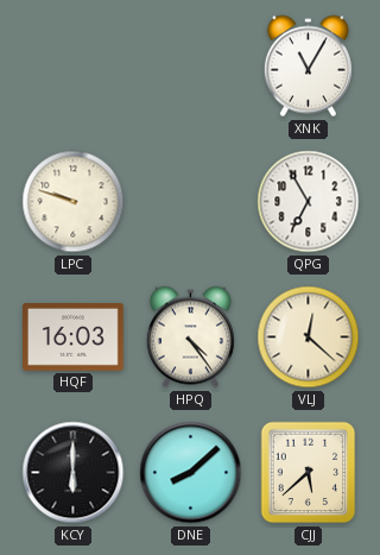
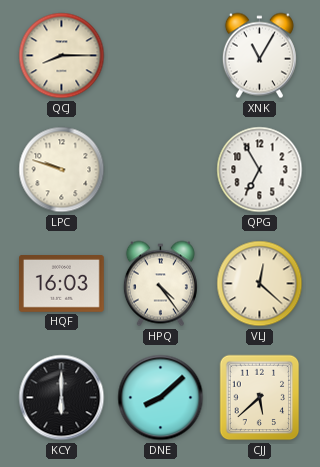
QCJ: none -> 8:15 (62, 56)
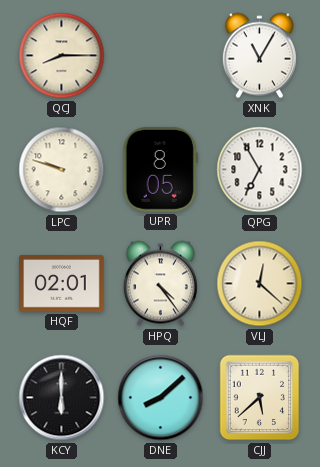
UPR: none -> 8:05 (160, 169)
HQF: 16:03 -> 02:01 (62, 284)
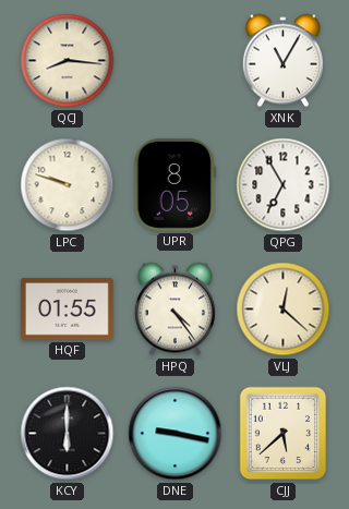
QCJ: 8:15 -> 8:16 (68, 61)
HQF: 02:01 -> 01:55 (68, 310)
DNE: 8:08 -> 9:17 (176, 434)
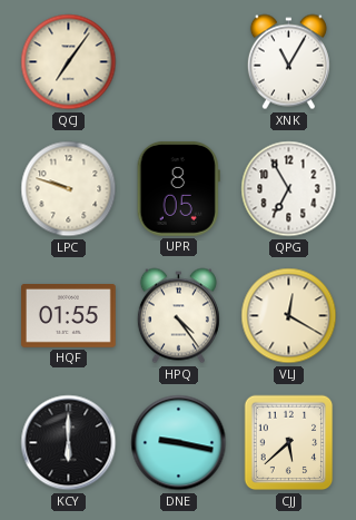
QCJ: 8:16 -> 7:06 (69, 62)
VLJ: 12:22 -> 12:20 (289, 316)
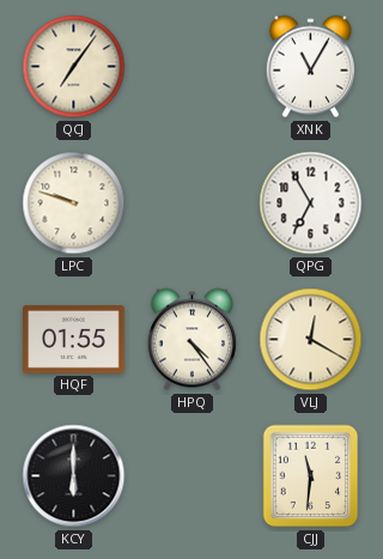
UPR: 8:05 -> none (178, 188)
DNE: 9:17 -> none (179, 443)
CJJ: 5:38 -> 11:31 (311, 476)
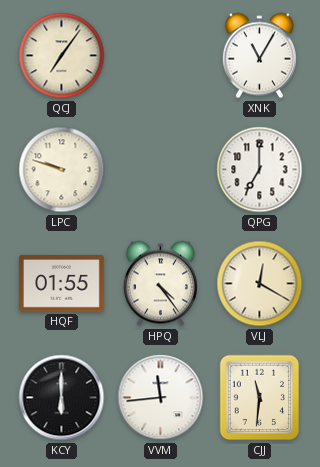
QPG: 6:55 -> 7:00 (260, 170)
VVM: none -> 11:44 (161, 398)
